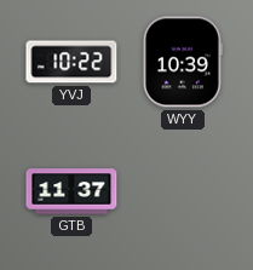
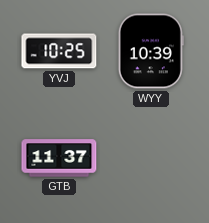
YVJ: 10:22 -> 10:25 (59, 51)
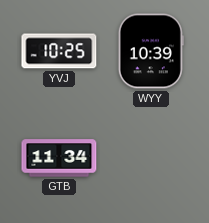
GTB: 11:37 -> 11:34 (59, 158)
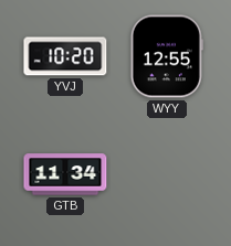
YVJ: 10:25 -> 10:20 (65, 56)
WYY: 10:39 -> 12:55 (167, 56)
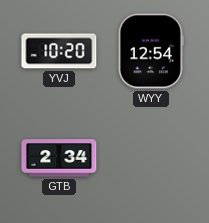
WYY: 12:55 -> 12:54 (151, 51)
GTB: 11:34 -> 2:34 (59, 158)
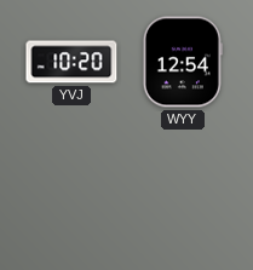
GTB: 2:34 -> none (59, 158)
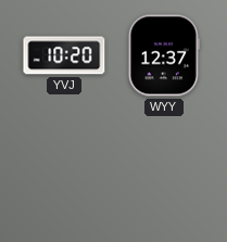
WYY: 12:54 -> 12:37 (164, 55)
